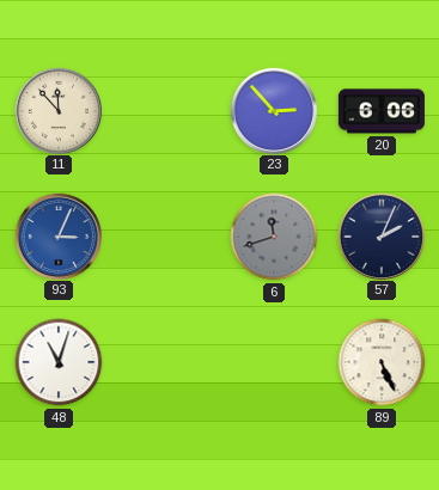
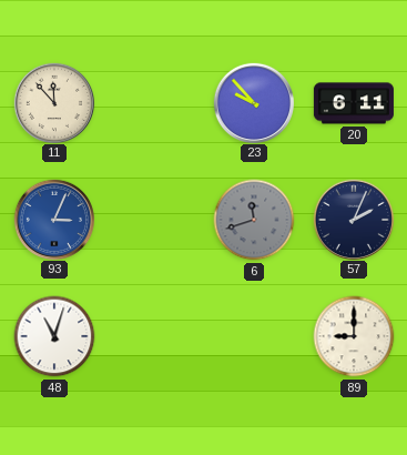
23: 2:53 -> 9:53 (253, 102)
20: 6:06 -> 6:11 (354, 103)
89: 5:26 -> 9:00 (354, 336)
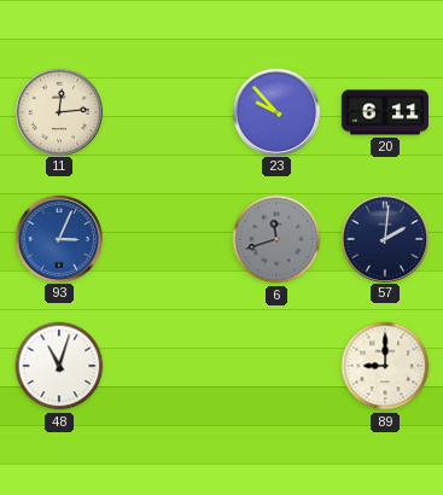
11: 11:53 -> 12:14 (58, 111)
57: 2:04 -> 2:01 (384, 238)
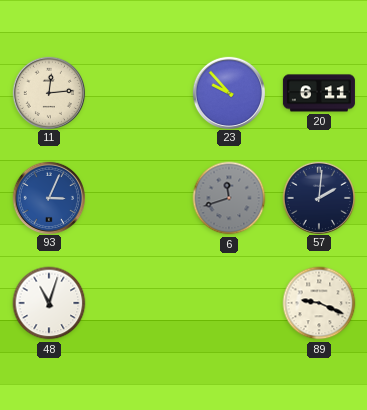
89: 9:00 -> 9:19 (319, 303)
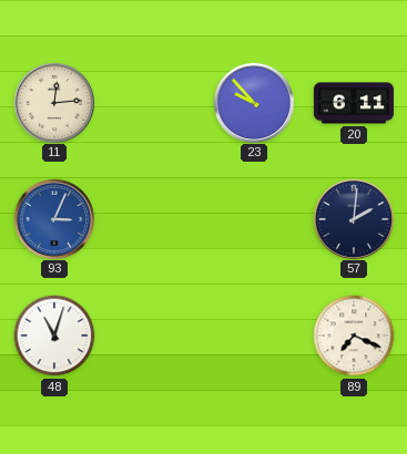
6: 11:42 -> none (229, 198)
89: 9:19 -> 7:19 (354, 336)
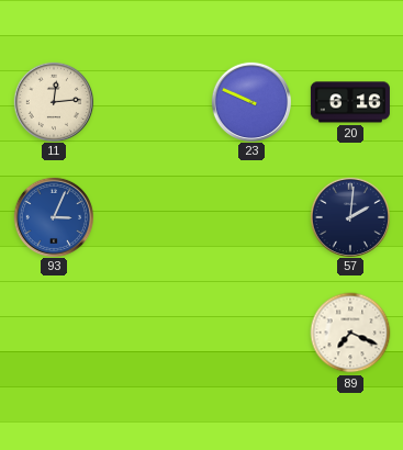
23: 9:53 -> 9:49 (250, 101)
20: 6:11 -> 6:16 (350, 102)
48: 11:03 -> none (54, 336)
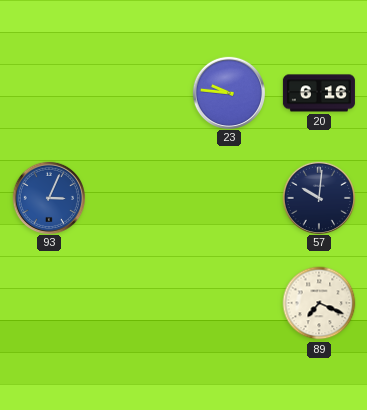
11: 12:14 -> none (53, 101)
23: 9:49 -> 9:46 (228, 92)
57: 2:01 -> 10:01 (318, 197)
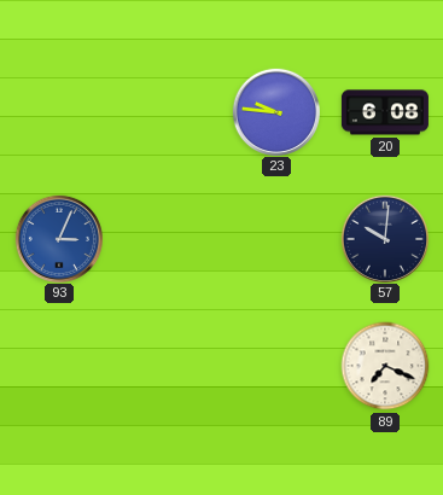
20: 6:16 -> 6:08 (385, 112)
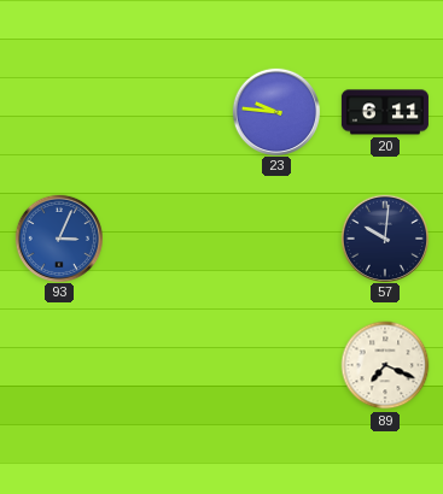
20: 6:08 -> 6:11 (385, 112)
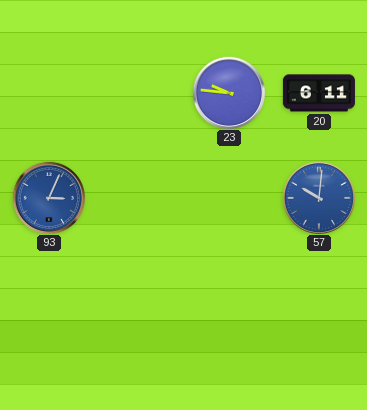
57 dial: navy -> blue (318, 197)
89: 7:19 -> none (385, 365)
